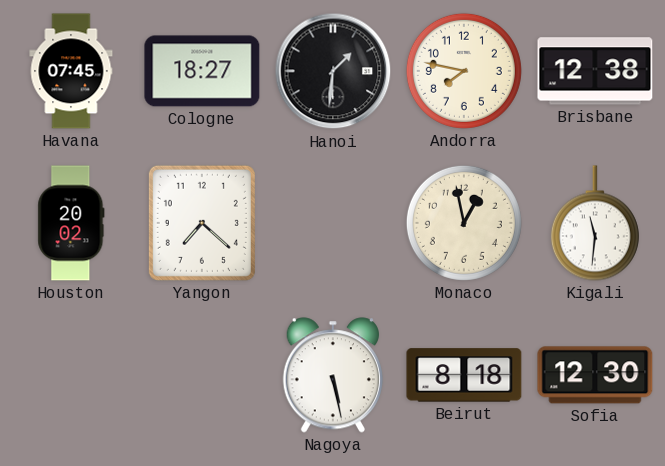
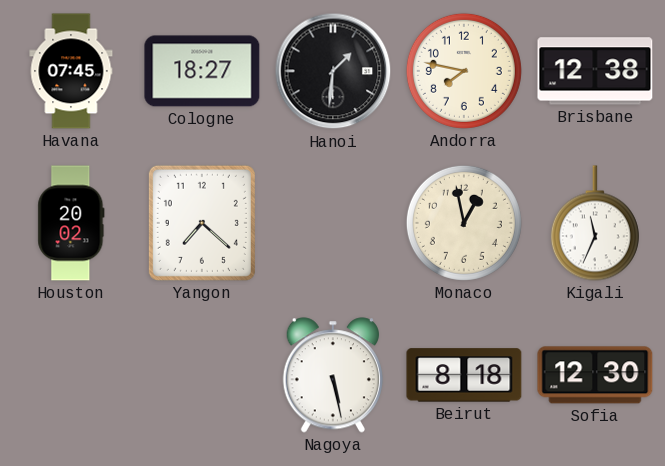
Kigali: 11:31 -> 11:34 (595, 223)
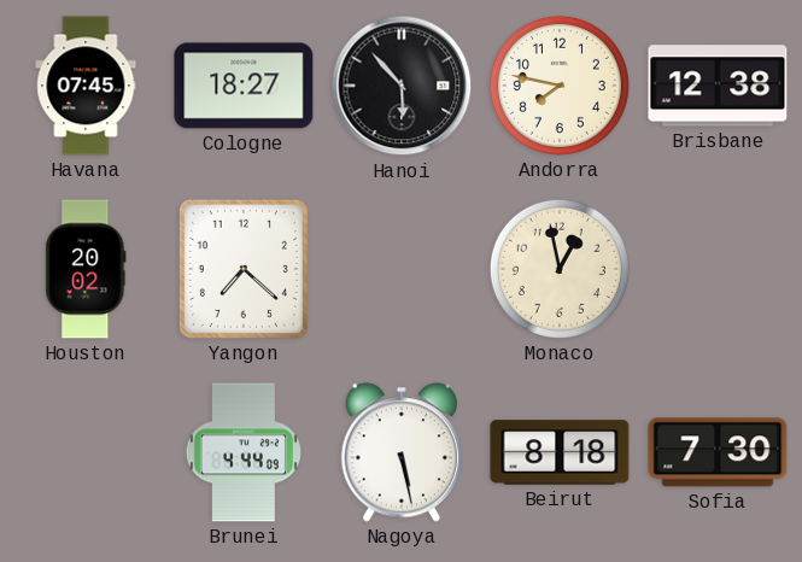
Hanoi: 1:31 -> 5:53 (402, 86)
Kigali: 11:34 -> none (595, 223)
Brunei: none -> 4:44 (244, 452)
Sofia: 12:30 -> 7:30 (718, 452)
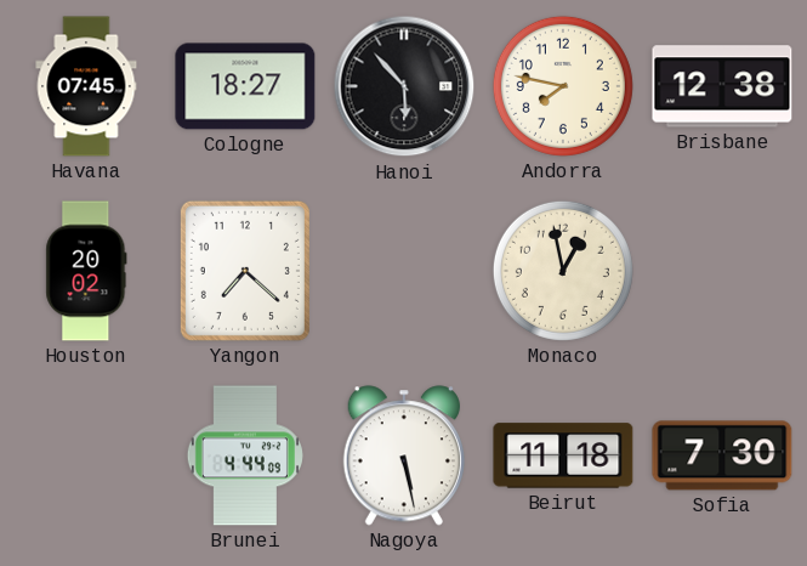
Beirut: 8:18 -> 11:18 (563, 455)
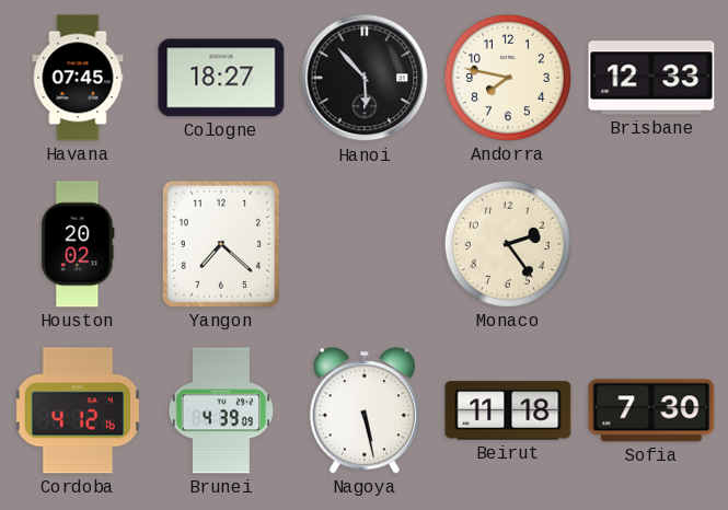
Brisbane: 12:38 -> 12:33 (651, 78)
Monaco: 12:58 -> 2:24 (508, 244)
Cordoba: none -> 4:12 (77, 410)
Brunei: 4:44 -> 4:39 (221, 410)
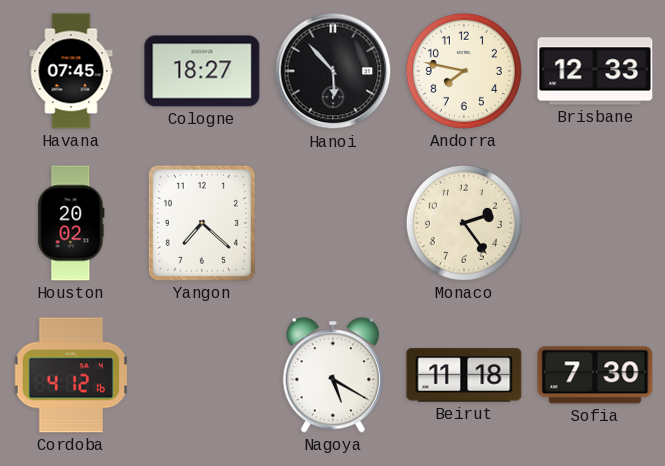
Brunei: 4:39 -> none (221, 410)
Nagoya: 5:28 -> 5:20 (332, 375)
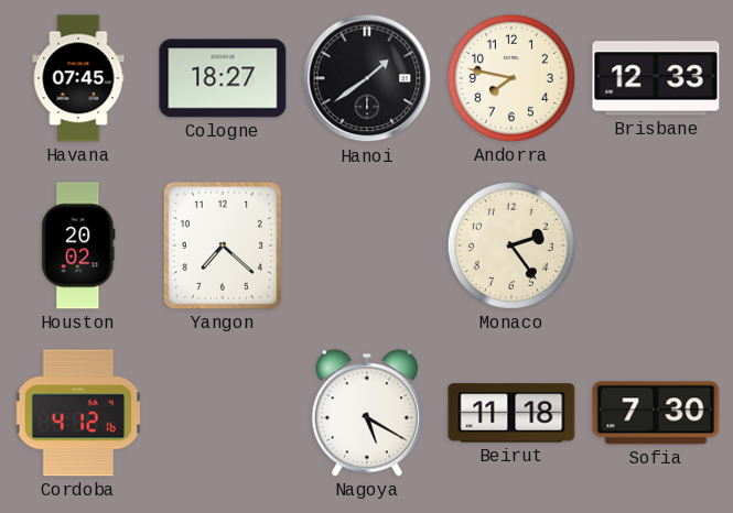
Hanoi: 5:53 -> 1:39 (367, 78)
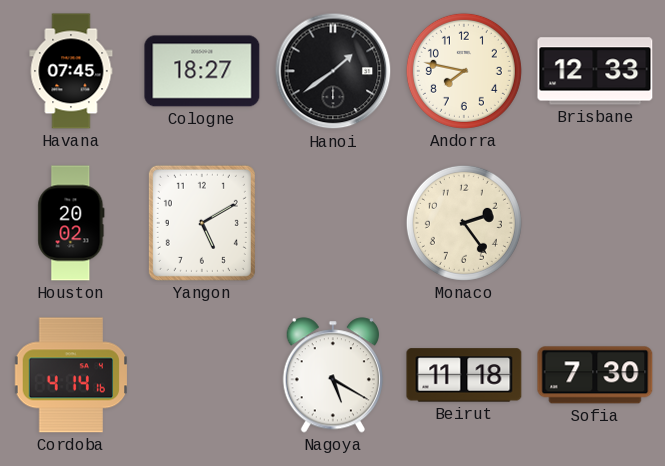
Yangon: 7:22 -> 5:10 (202, 223)
Cordoba: 4:12 -> 4:14 (70, 375)
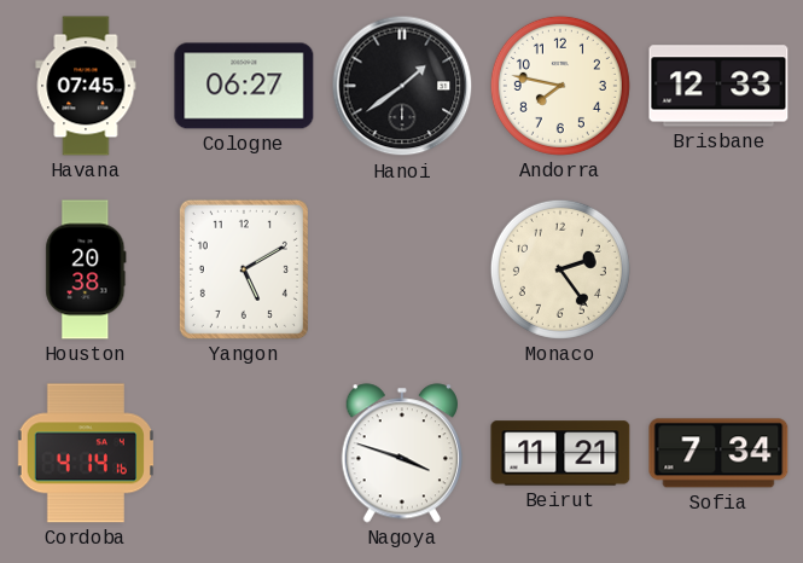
Cologne: 18:27 -> 06:27 (244, 86)
Houston: 20:02 -> 20:38 (86, 269)
Nagoya: 5:20 -> 3:48 (401, 453)
Beirut: 11:18 -> 11:21 (560, 453)
Sofia: 7:30 -> 7:34 (718, 453)
